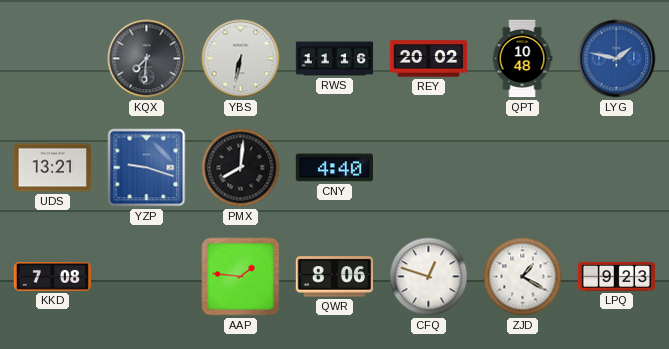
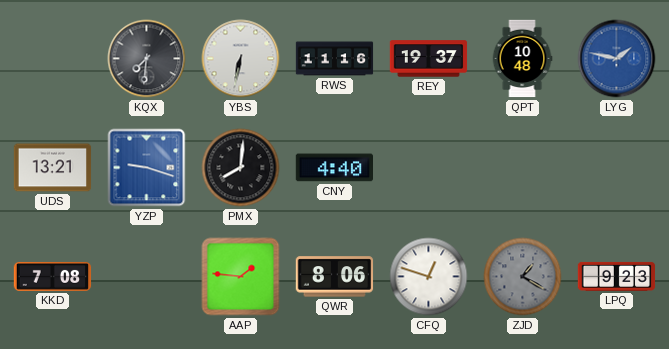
REY: 20:02 -> 19:37 (429, 59)
ZJD dial: white -> grey (523, 277)
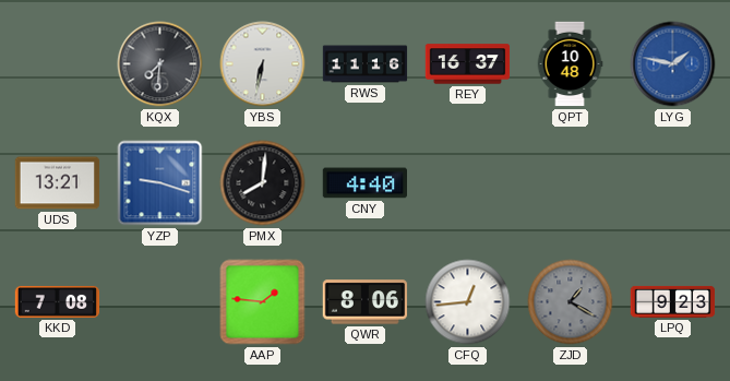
REY: 19:37 -> 16:37 (468, 64)
CFQ: 12:48 -> 12:44 (468, 302)
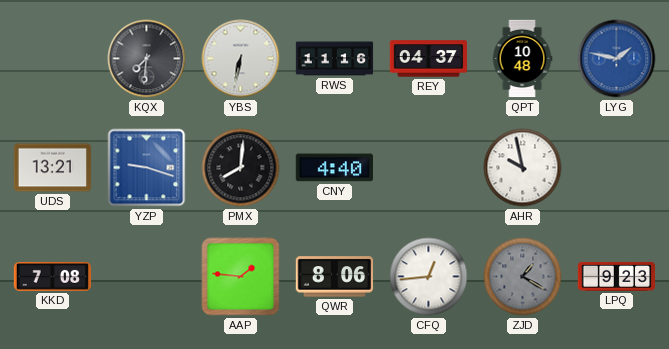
REY: 16:37 -> 04:37 (429, 59)
AHR: none -> 9:58 (523, 168)
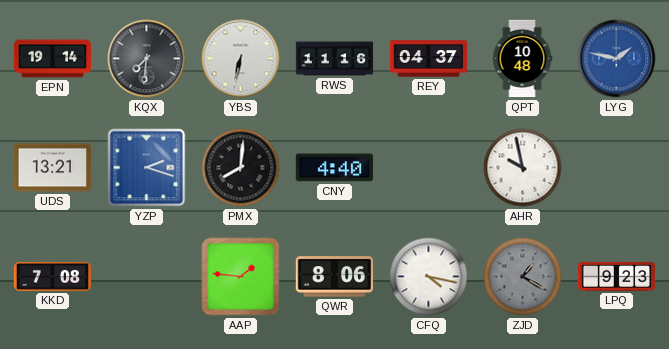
EPN: none -> 19:14 (53, 59)
YZP: 9:18 -> 2:18 (147, 168)
CFQ: 12:44 -> 4:17 (429, 277)
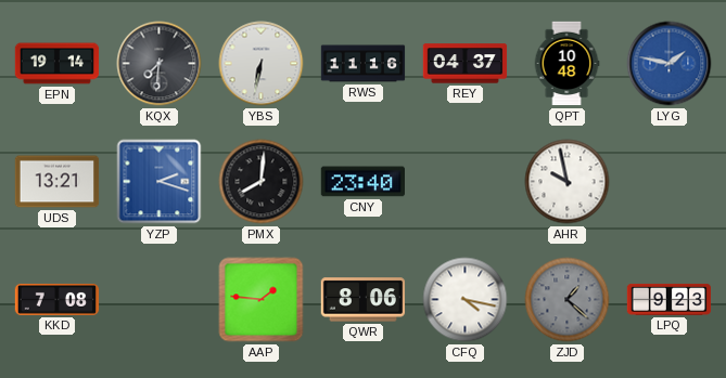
CNY: 4:40 -> 23:40 (362, 182)
ZJD: 1:20 -> 1:22 (568, 300)
